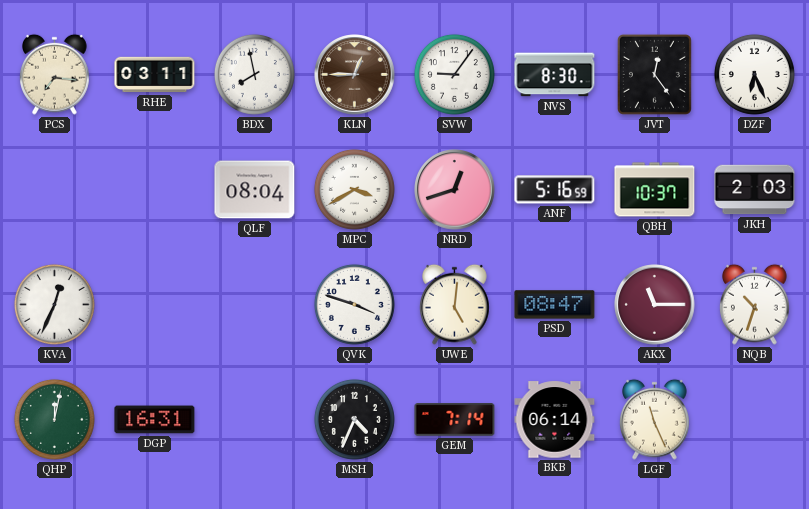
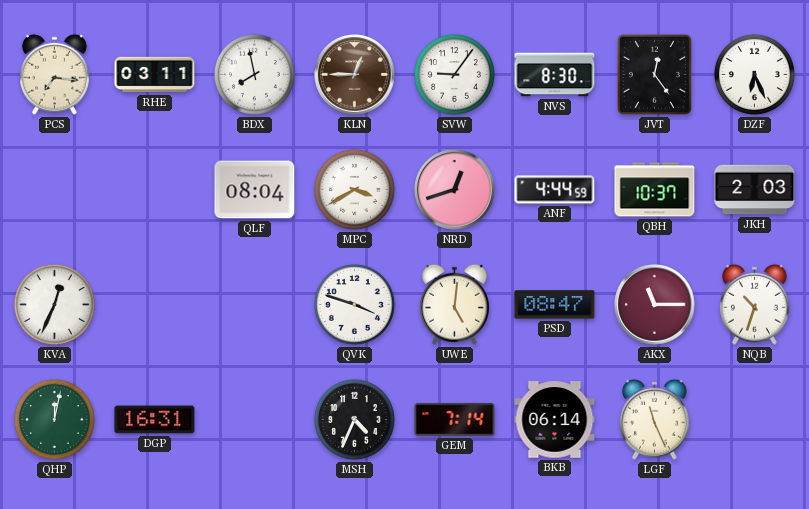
ANF: 5:16 -> 4:44 (555, 190)
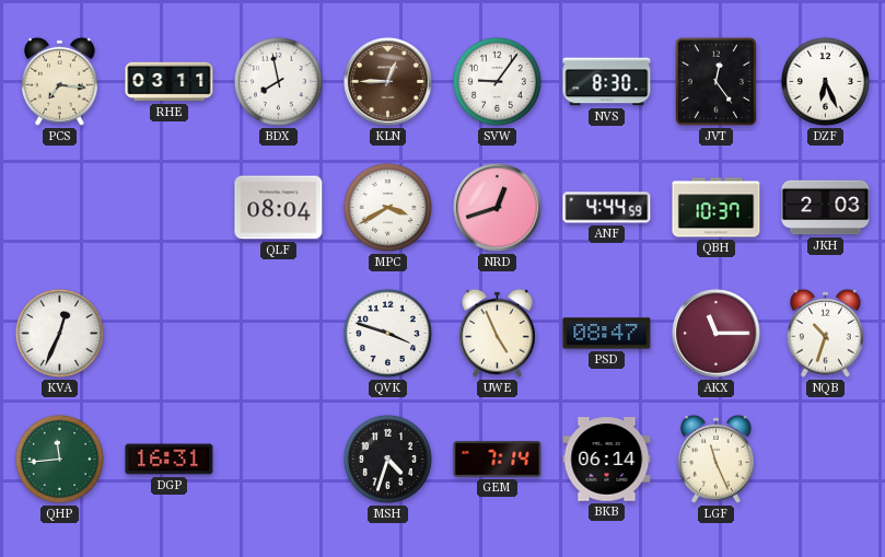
UWE: 5:01 -> 4:56 (498, 333)
QHP: 12:02 -> 11:44 (59, 459)
MSH: 4:34 -> 4:33 (387, 459)
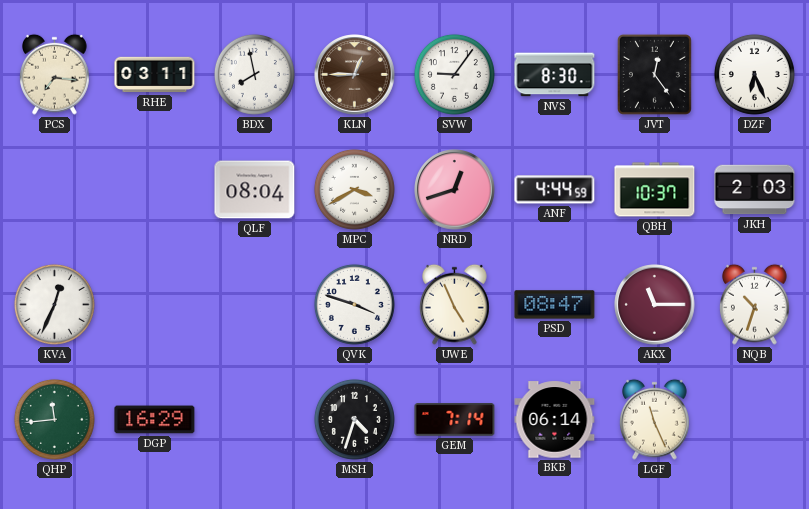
DGP: 16:31 -> 16:29 (155, 420)
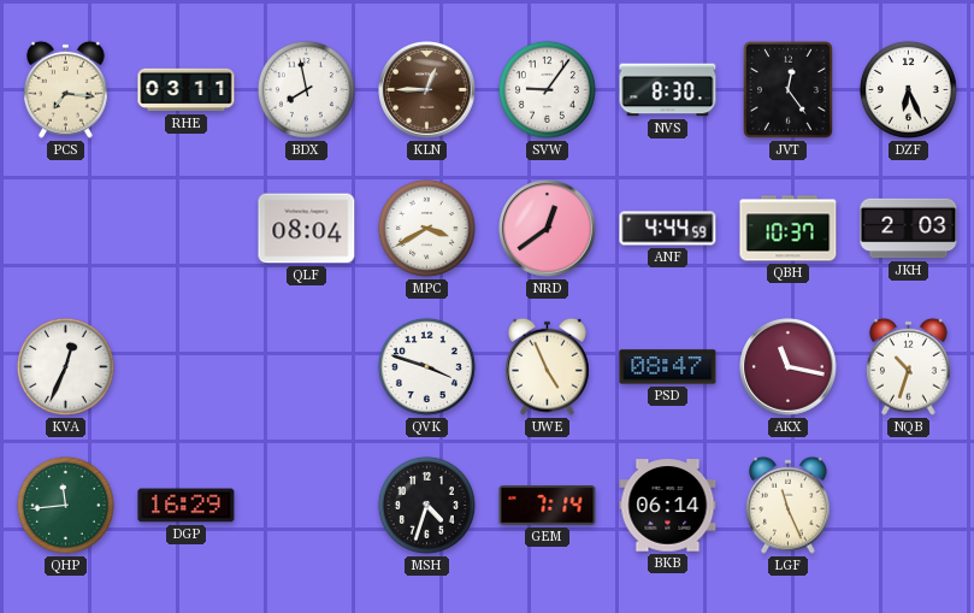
NRD: 12:42 -> 12:39 (548, 229)
AKX: 11:15 -> 11:17 (789, 367)
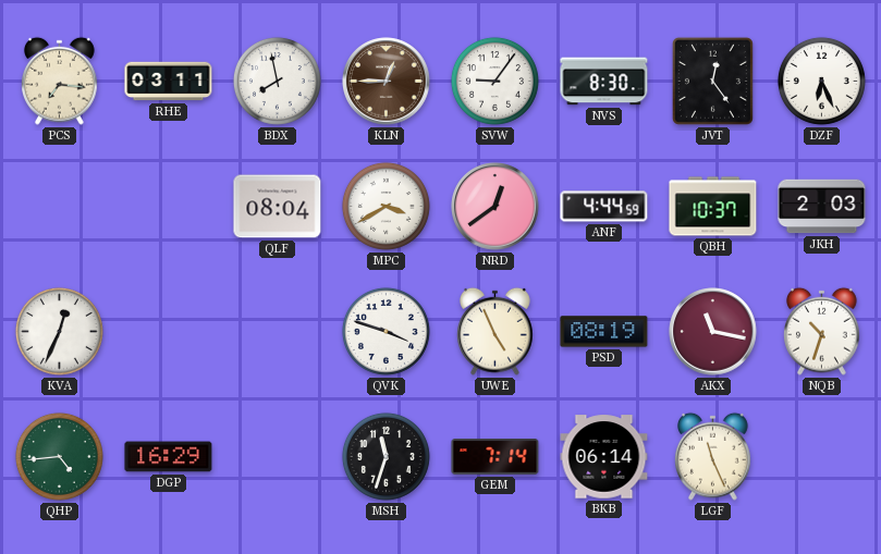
PSD: 08:47 -> 08:19 (604, 332)
QHP: 11:44 -> 4:44 (59, 456)
MSH: 4:33 -> 11:33 (386, 456)
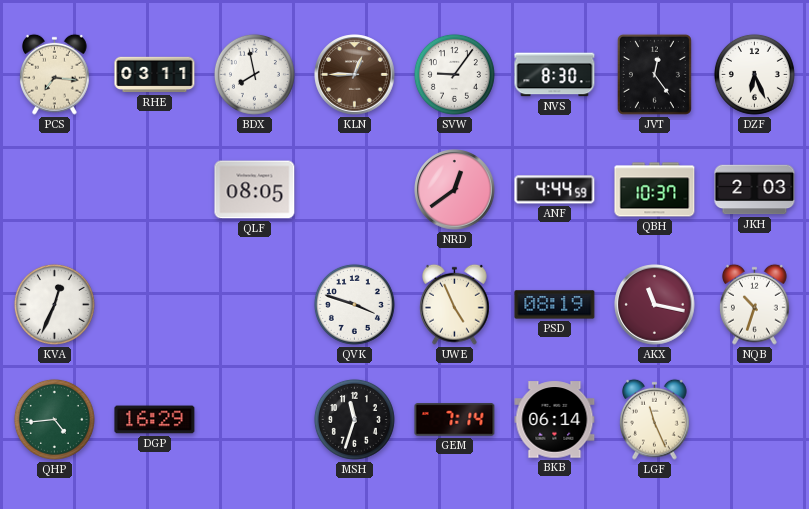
QLF: 08:04 -> 08:05 (255, 190)
MPC: 3:40 -> none (386, 206)
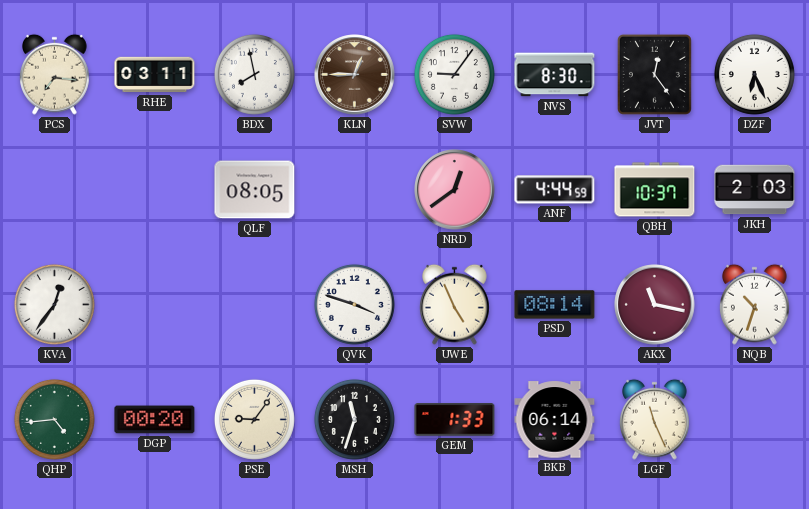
KVA: 12:34 -> 12:36 (54, 304)
PSD: 08:19 -> 08:14 (555, 305)
DGP: 16:29 -> 00:20 (155, 420)
PSE: none -> 9:06 (254, 419)
GEM: 7:14 -> 1:33 (455, 420)
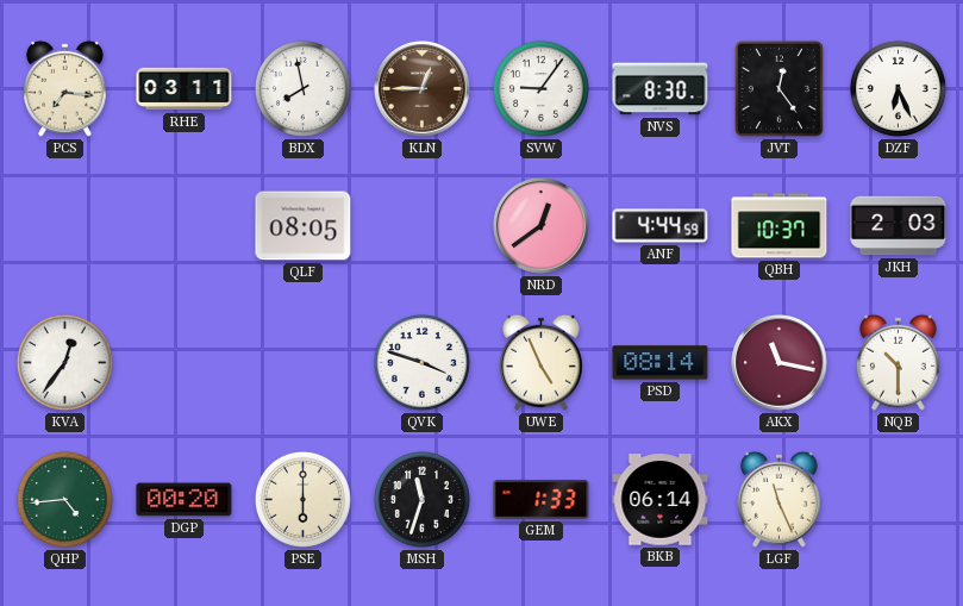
NQB: 10:33 -> 10:30 (899, 362)
PSE: 9:06 -> 6:00 (302, 499)
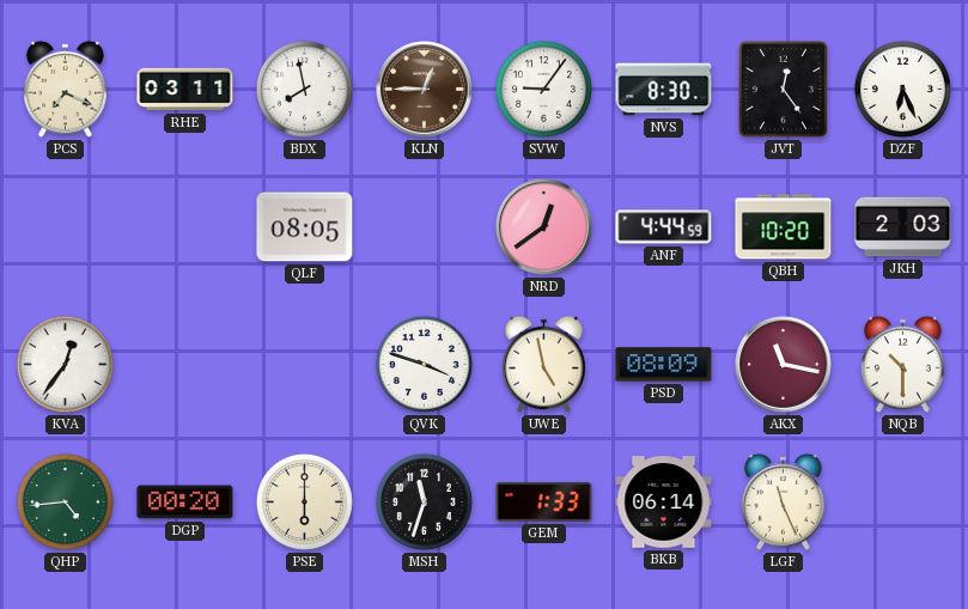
PCS: 7:16 -> 7:19 (66, 89)
QBH: 10:37 -> 10:20 (784, 227)
UWE: 4:56 -> 4:58 (544, 364)
PSD: 08:14 -> 08:09 (664, 365)
